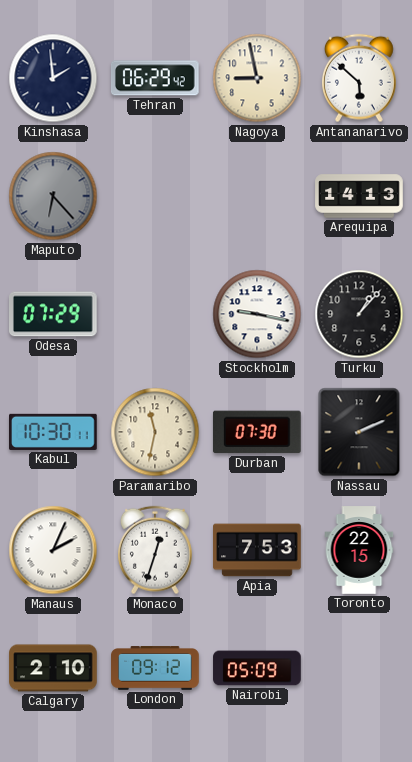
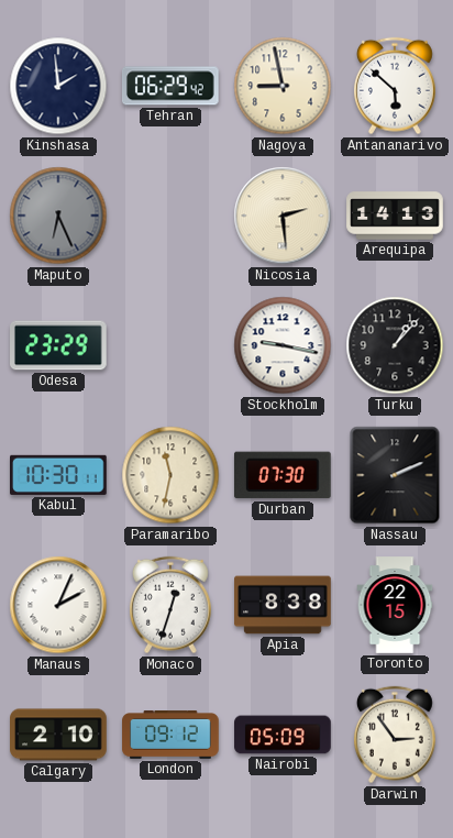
Maputo: 6:23 -> 6:26 (58, 216)
Nicosia: none -> 2:29 (283, 216)
Odesa: 07:29 -> 23:29 (59, 345)
Apia: 7:53 -> 8:38 (283, 605)
Darwin: none -> 2:54 (395, 735)
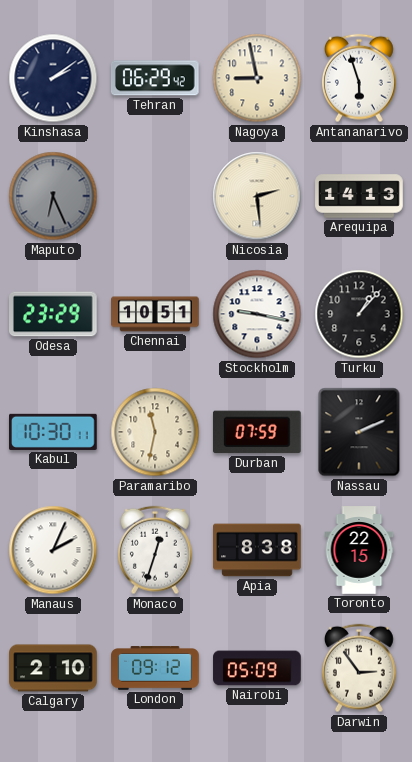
Kinshasa: 1:59 -> 2:09 (53, 78)
Antananarivo: 5:52 -> 5:57 (359, 78)
Chennai: none -> 10:51 (155, 314)
Durban: 07:30 -> 07:59 (257, 432)
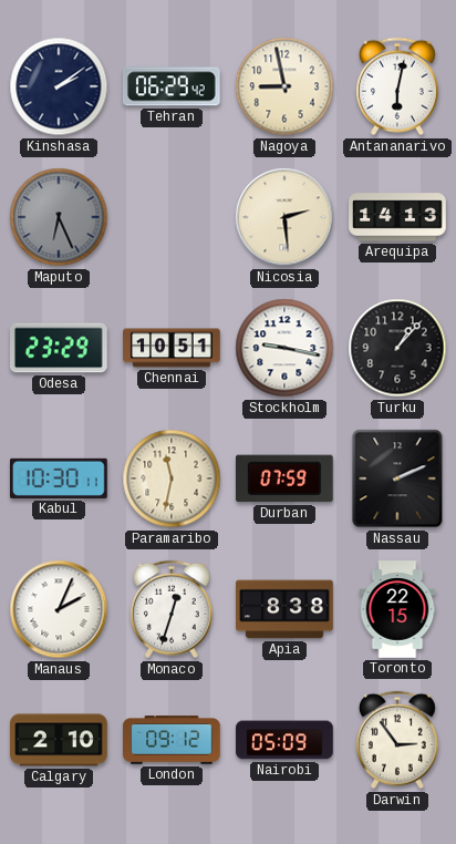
Antananarivo: 5:57 -> 6:02 (397, 86)
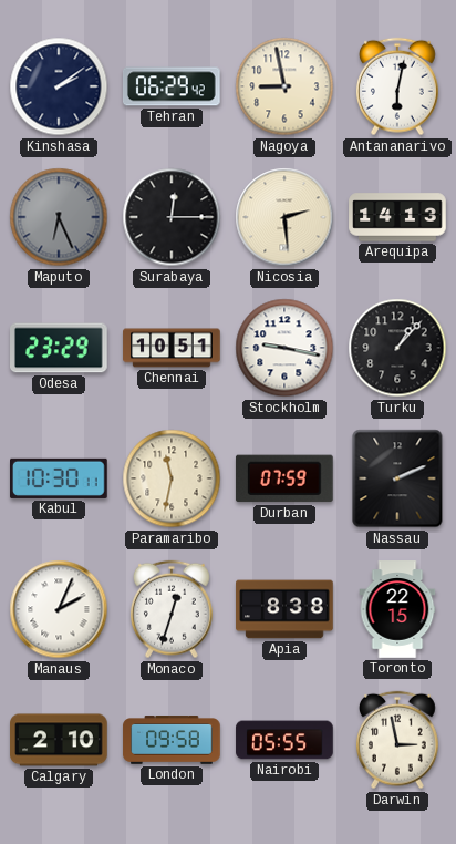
Surabaya: none -> 12:15 (172, 217)
London: 09:12 -> 09:58 (172, 740)
Nairobi: 05:09 -> 05:55 (284, 740)
Darwin: 2:54 -> 2:58 (397, 740)
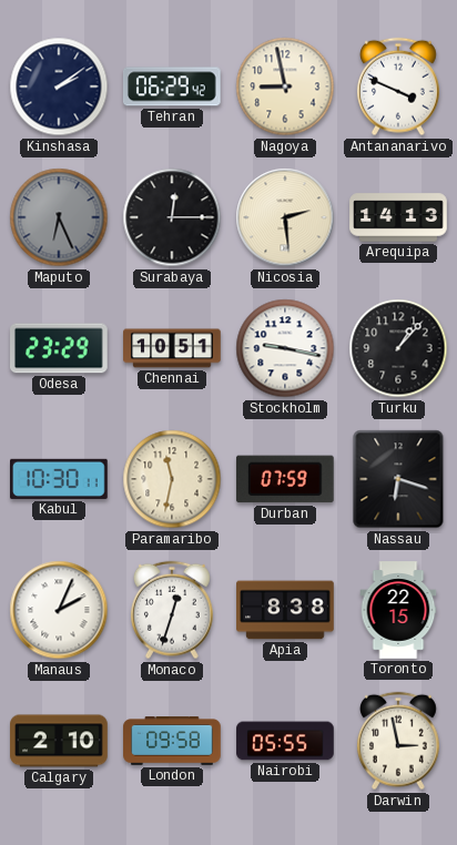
Antananarivo: 6:02 -> 3:49 (398, 86)
Nassau: 2:11 -> 6:18 (398, 479)
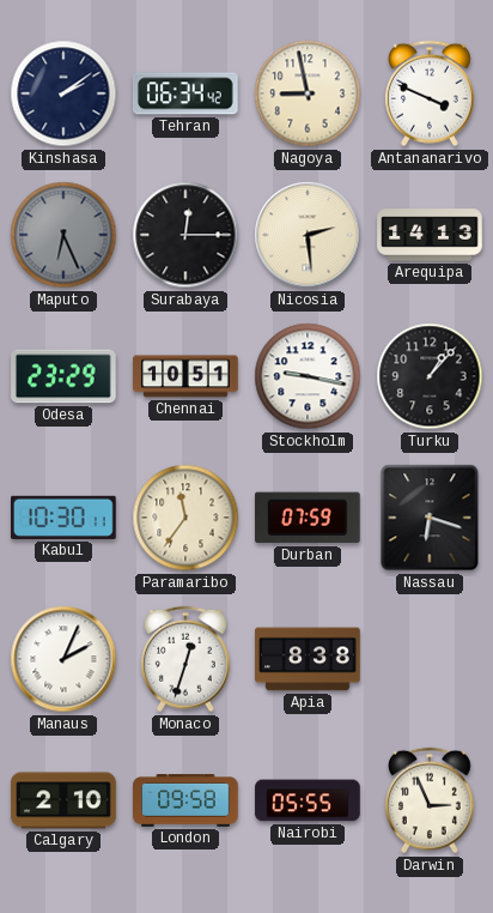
Tehran: 06:29 -> 06:34 (185, 93)
Paramaribo: 11:32 -> 11:36 (185, 518)
Toronto: 22:15 -> none (398, 610)
Darwin: 2:58 -> 2:56 (430, 800)
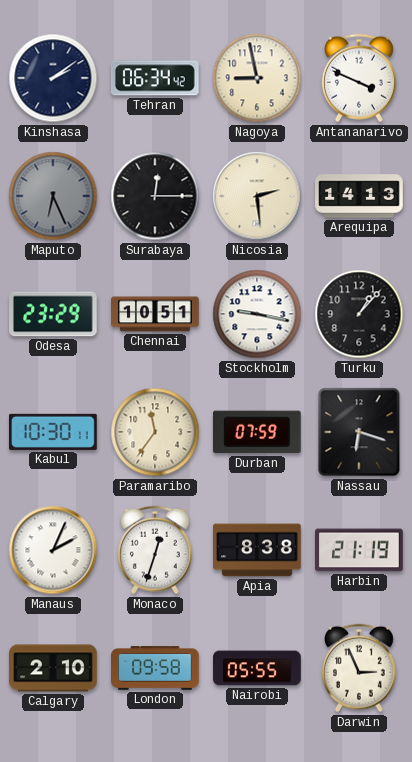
Harbin: none -> 21:19 (359, 550)
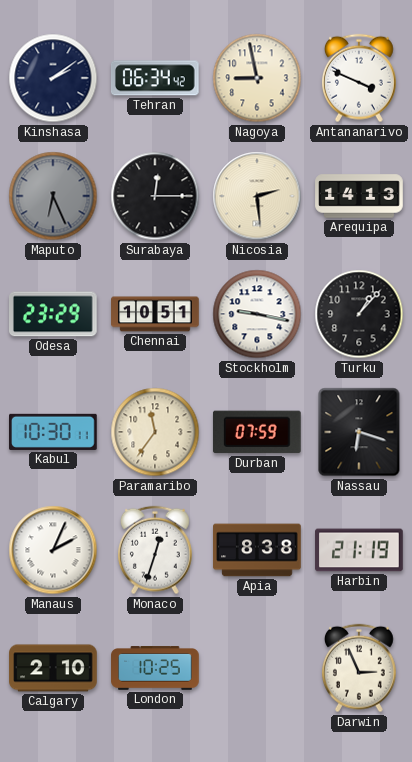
London: 09:58 -> 10:25 (155, 668)
Nairobi: 05:55 -> none (257, 668)
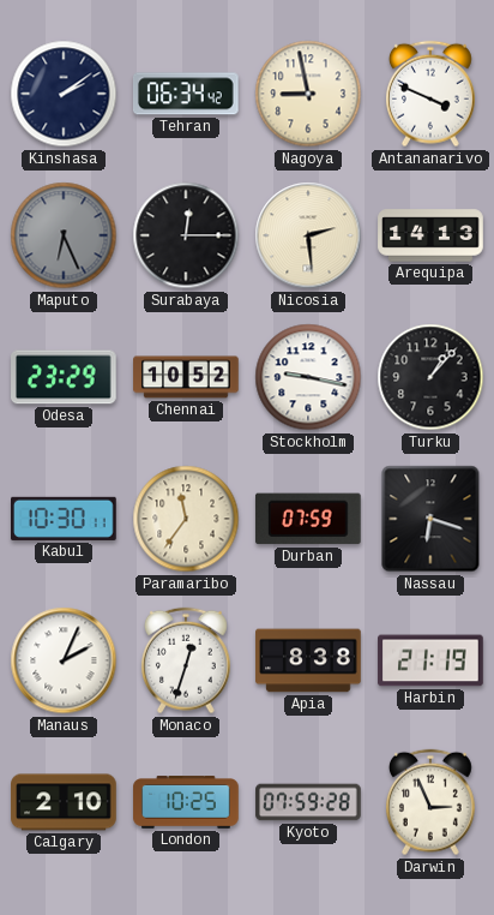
Chennai: 10:51 -> 10:52 (186, 377)
Kyoto: none -> 07:59 (308, 802)
